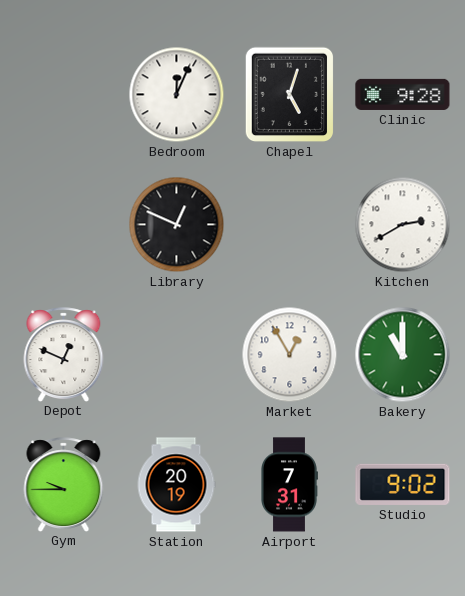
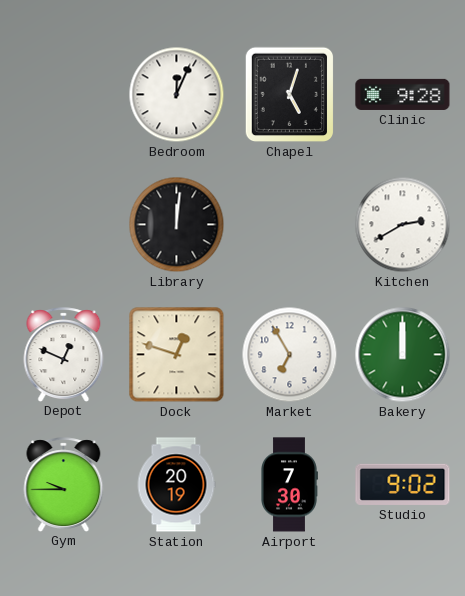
Library: 12:49 -> 12:01 (177, 225)
Dock: none -> 12:48 (177, 355)
Market: 12:55 -> 6:55 (290, 355)
Bakery: 11:00 -> 12:00 (403, 355)
Airport: 7:31 -> 7:30 (290, 485)
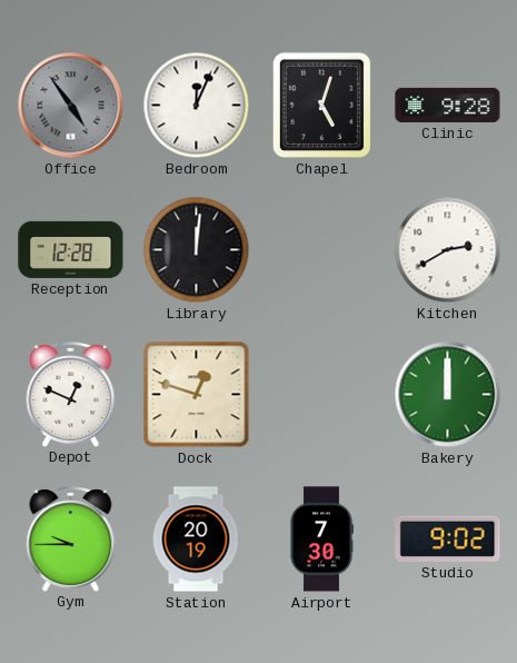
Office: none -> 4:54 (71, 106)
Reception: none -> 12:28 (71, 249)
Market: 6:55 -> none (290, 355)
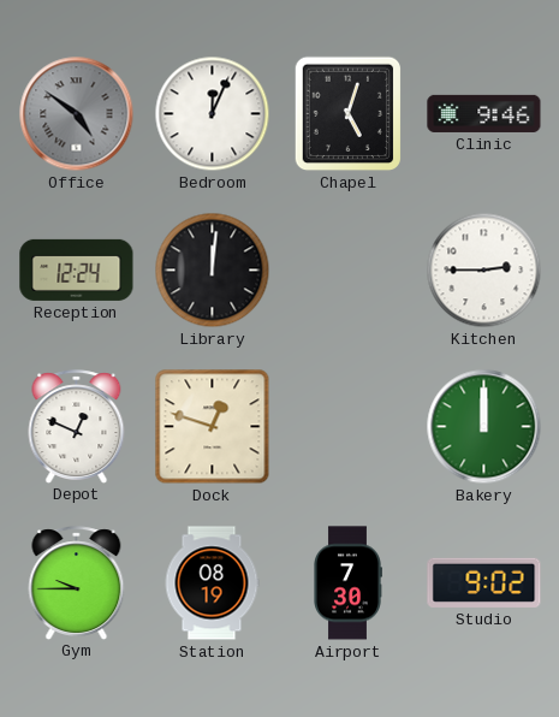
Office: 4:54 -> 4:51 (77, 114)
Clinic: 9:28 -> 9:46 (484, 113)
Reception: 12:28 -> 12:24 (77, 269)
Kitchen: 2:40 -> 2:45 (484, 271)
Station: 20:19 -> 08:19 (212, 583)
